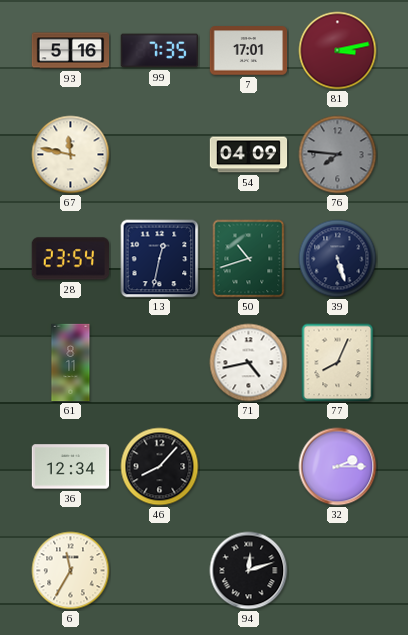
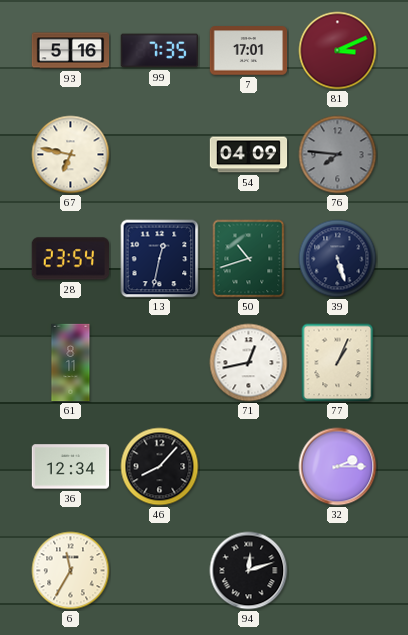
81: 3:13 -> 3:11 (338, 51)
67: 11:47 -> 6:47 (71, 155)
71: 4:43 -> 12:43 (249, 363)
77: 8:04 -> 1:04 (338, 363)
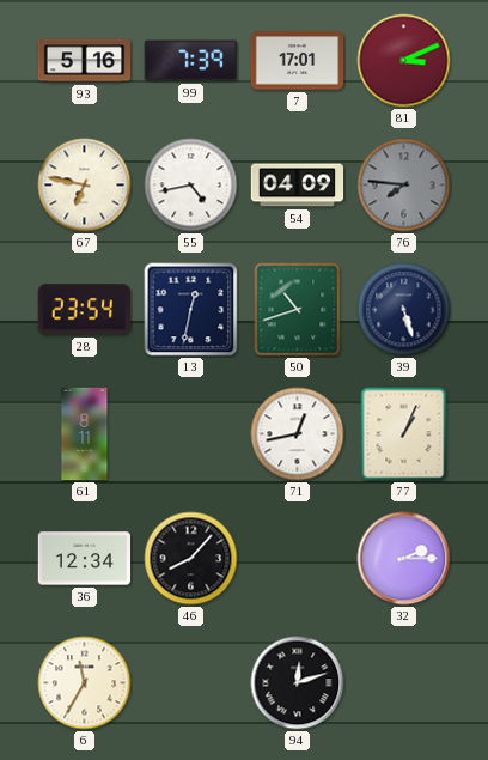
99: 7:35 -> 7:39 (190, 61)
55: none -> 4:43 (191, 186)
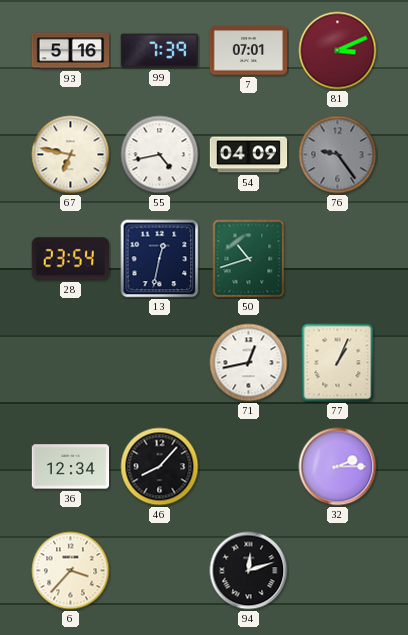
7: 17:01 -> 07:01 (249, 51)
76: 7:46 -> 9:24 (338, 155)
39: 5:27 -> none (404, 310)
61: 8:11 -> none (85, 434)
6: 11:35 -> 3:37 (71, 571)
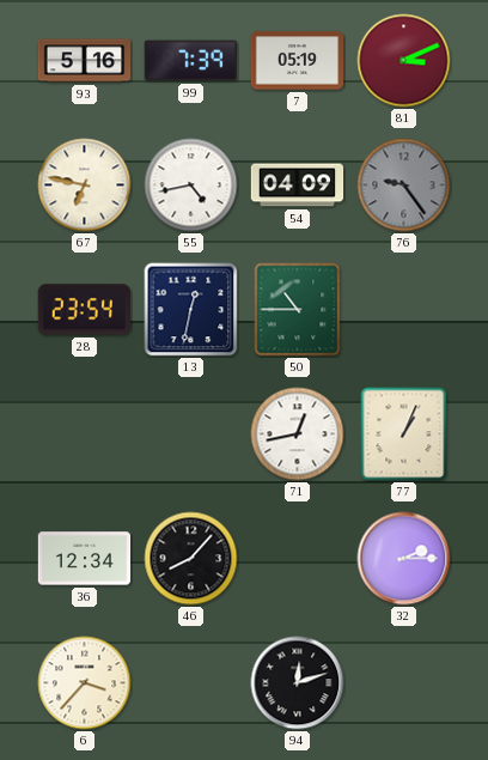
7: 07:01 -> 05:19 (298, 61)
50: 10:42 -> 10:45 (298, 310)
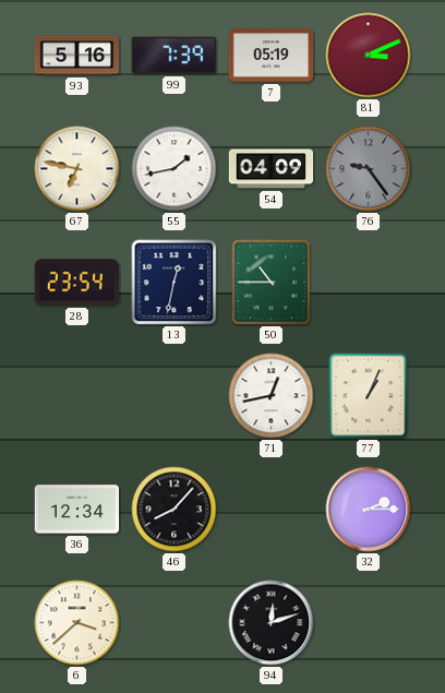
55: 4:43 -> 1:43 (175, 169)
6: 3:37 -> 3:38 (77, 623)
